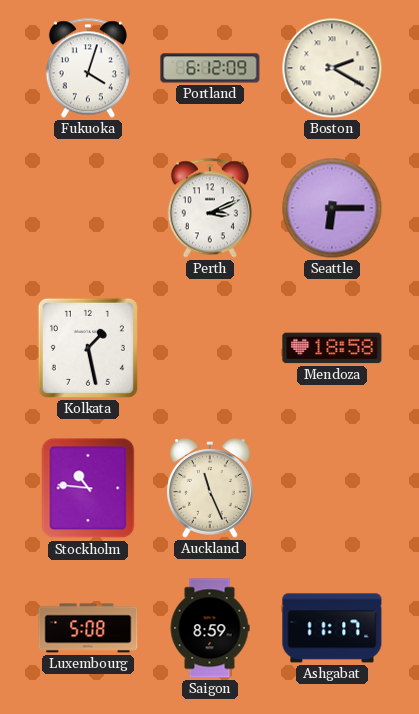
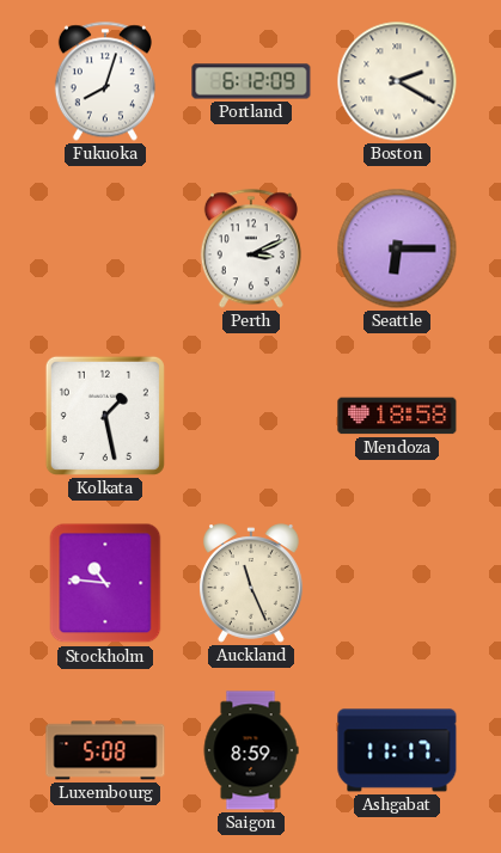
Fukuoka: 4:03 -> 8:03 (105, 81)
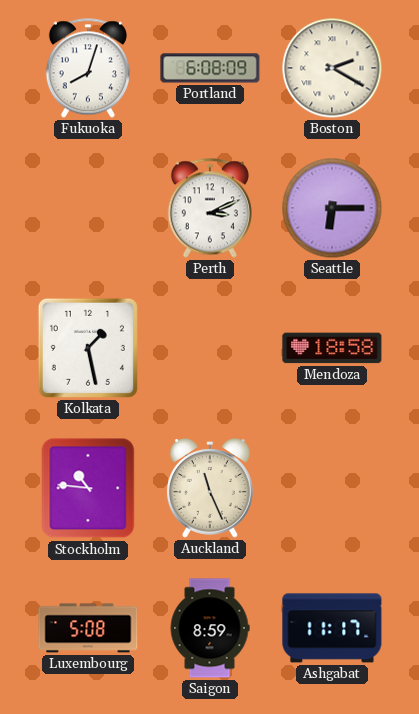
Portland: 6:12 -> 6:08 (210, 68)
